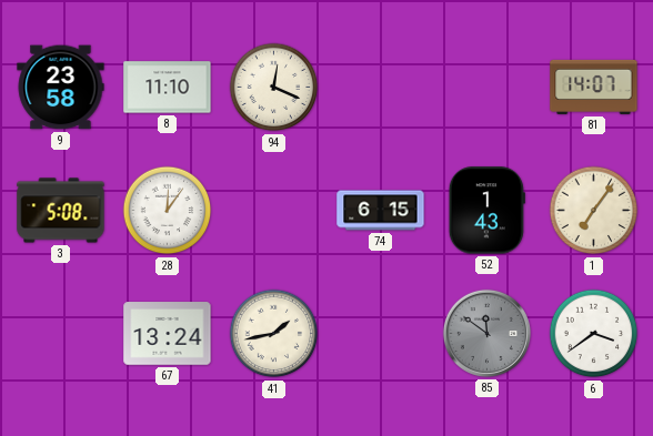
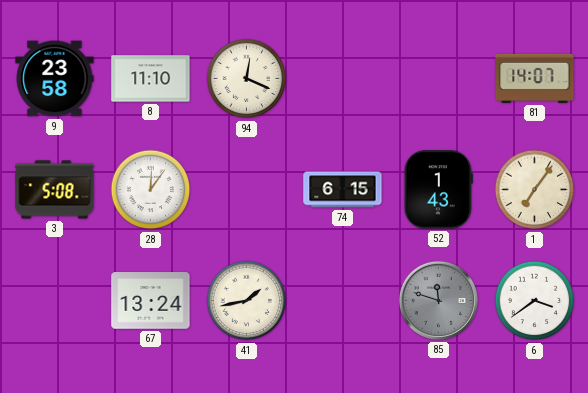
85: 11:51 -> 11:48 (438, 300)
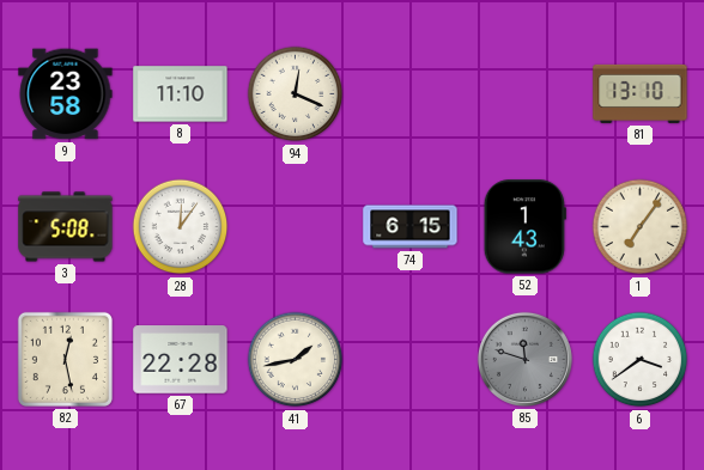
81: 14:07 -> 13:10 (641, 93)
82: none -> 12:28 (65, 359)
67: 13:24 -> 22:28 (181, 360)
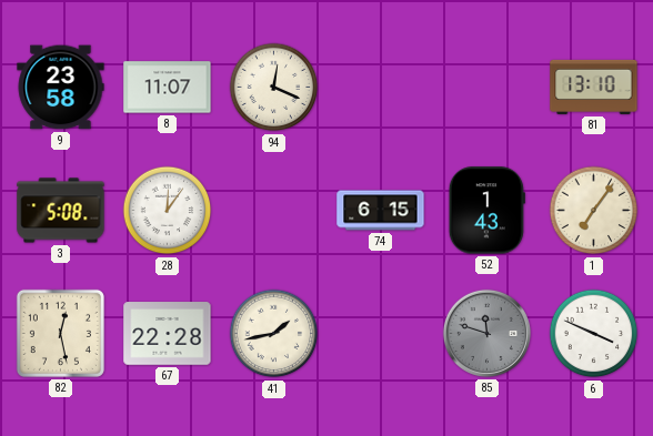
8: 11:10 -> 11:07 (168, 88)
6: 3:39 -> 3:49 (594, 334)
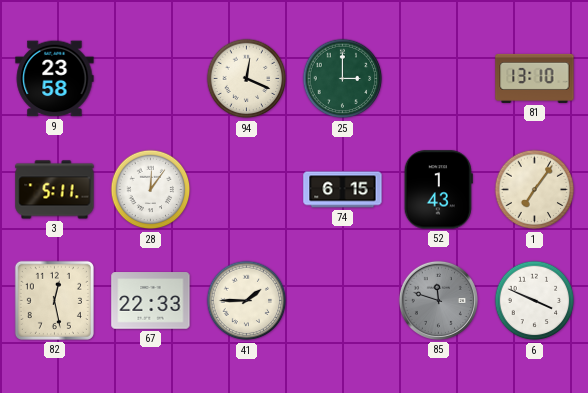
8: 11:07 -> none (168, 88)
25: none -> 3:00 (343, 79)
3: 5:08 -> 5:11 (55, 190)
67: 22:28 -> 22:33 (151, 301)
41: 1:43 -> 1:45 (247, 301)
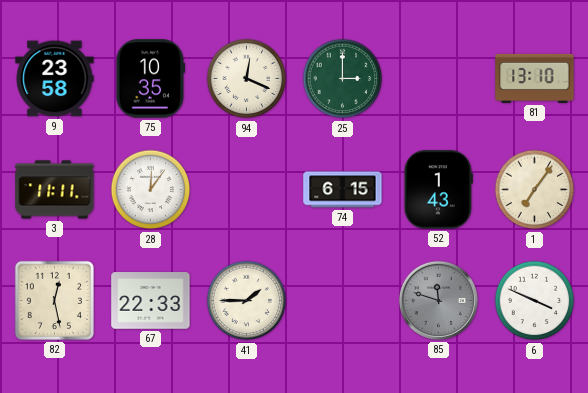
75: none -> 10:35 (150, 79)
3: 5:11 -> 11:11 (55, 190)
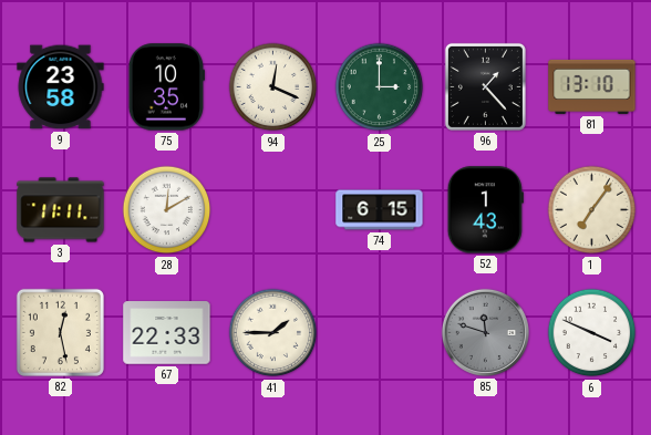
96: none -> 1:23 (485, 86)
28: 12:06 -> 12:10 (167, 210)
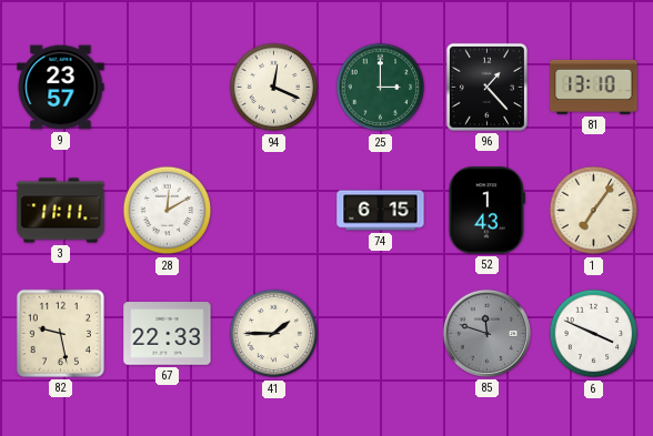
9: 23:58 -> 23:57 (61, 88)
75: 10:35 -> none (166, 87)
82: 12:28 -> 9:28 (60, 333)
